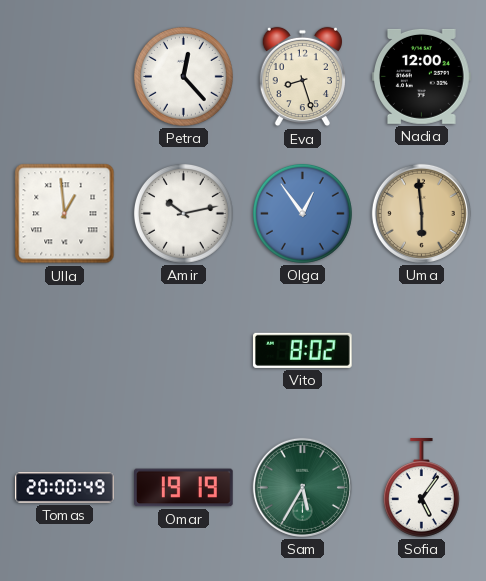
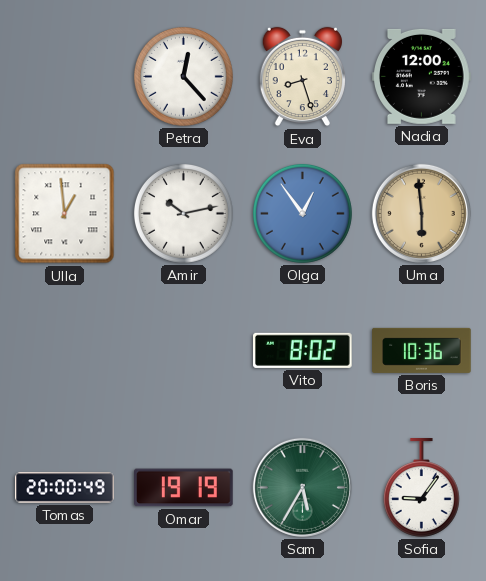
Boris: none -> 10:36 (422, 350)
Sofia: 5:06 -> 9:06 (421, 488)
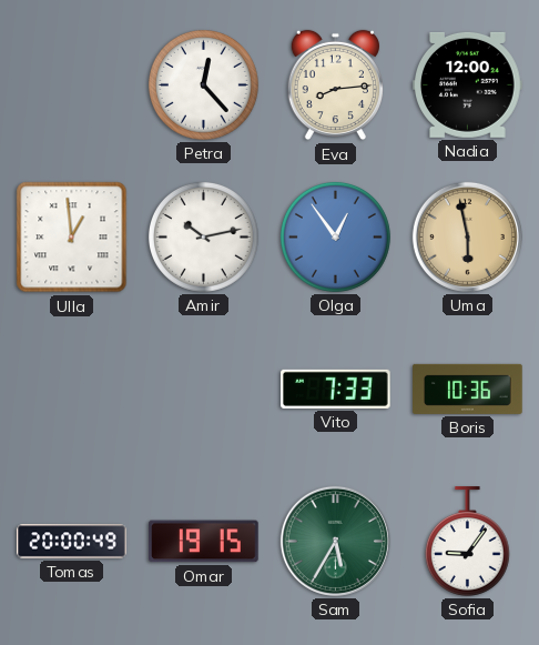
Eva: 8:27 -> 8:14 (335, 85)
Uma: 5:59 -> 5:58 (467, 236)
Vito: 8:02 -> 7:33 (336, 389)
Omar: 19:19 -> 19:15 (204, 542)
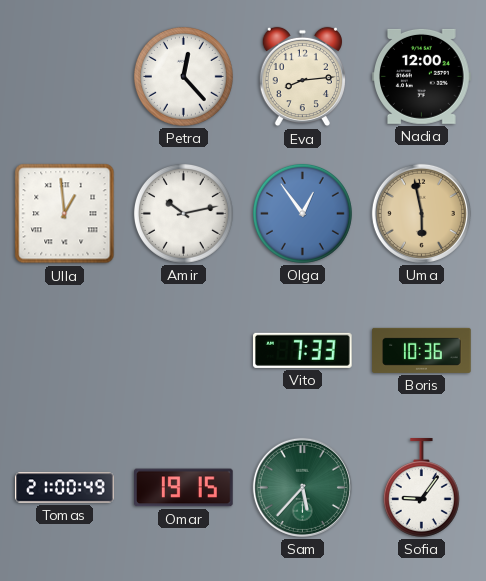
Tomas: 20:00 -> 21:00 (65, 488)
Sam: 5:35 -> 5:37 (302, 487)
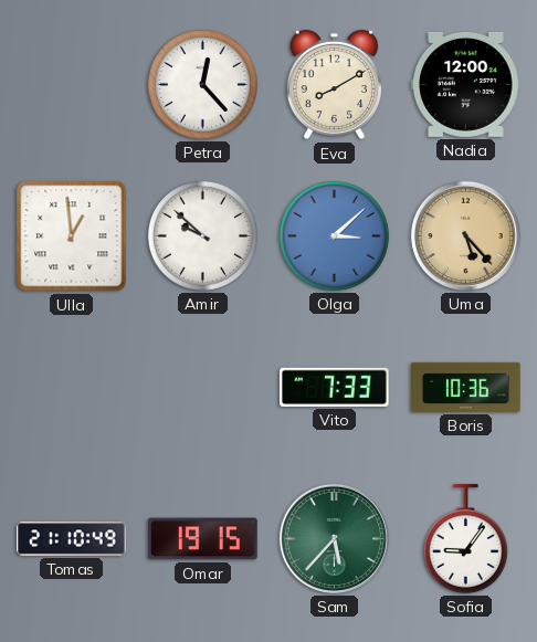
Eva: 8:14 -> 8:10 (334, 85)
Amir: 10:13 -> 9:52 (202, 235)
Olga: 12:54 -> 3:08 (334, 235)
Uma: 5:58 -> 5:23 (465, 235)
Tomas: 21:00 -> 21:10 (72, 539)
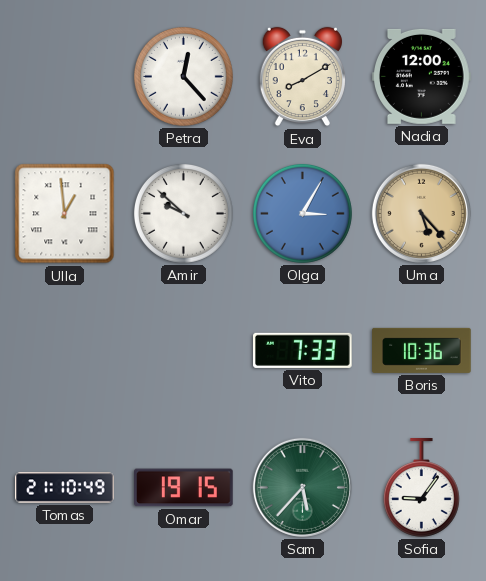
Olga: 3:08 -> 3:05 (302, 213)
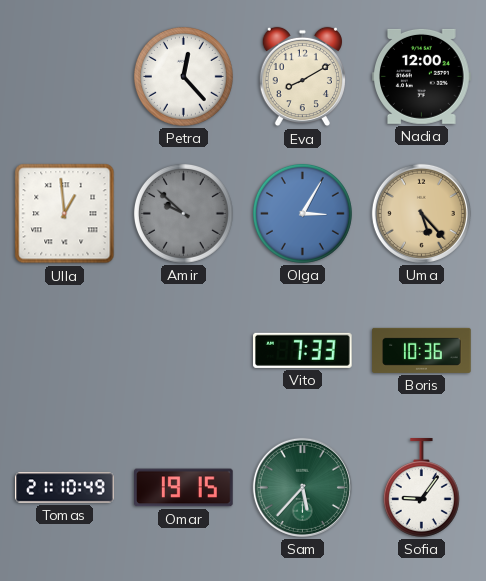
Amir dial: white -> grey (183, 213)
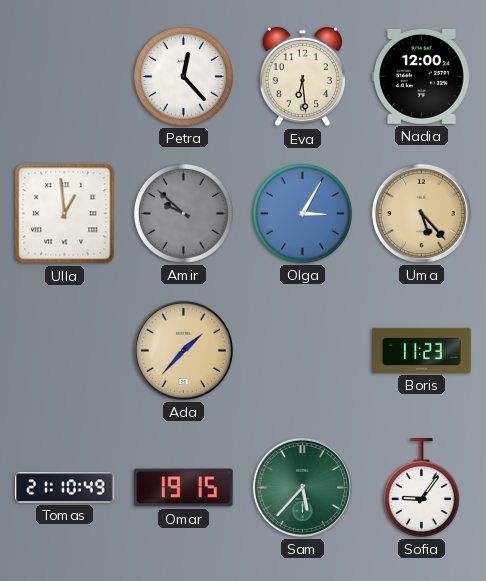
Eva: 8:10 -> 6:29 (302, 77)
Ada: none -> 1:37 (183, 350)
Vito: 7:33 -> none (303, 350)
Boris: 10:36 -> 11:23 (422, 350)
